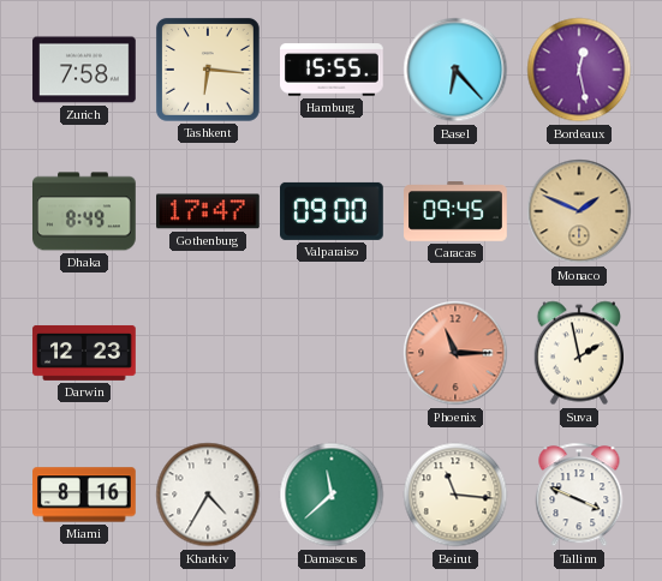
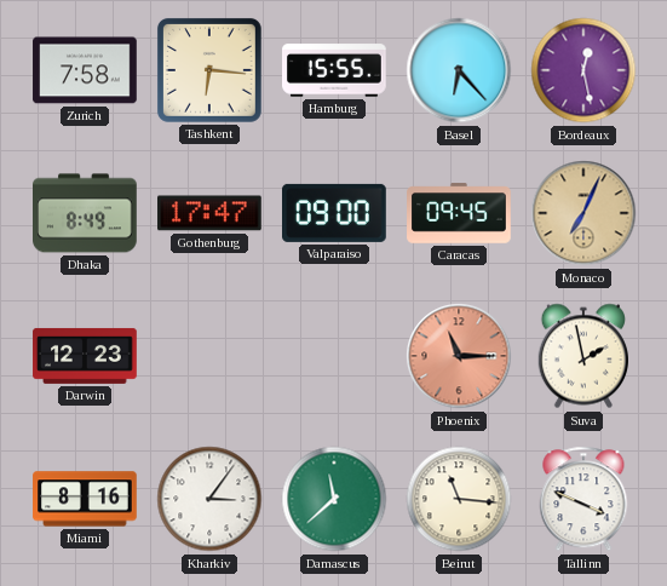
Monaco: 1:49 -> 7:04 (583, 213)
Kharkiv: 4:35 -> 3:06 (209, 499)
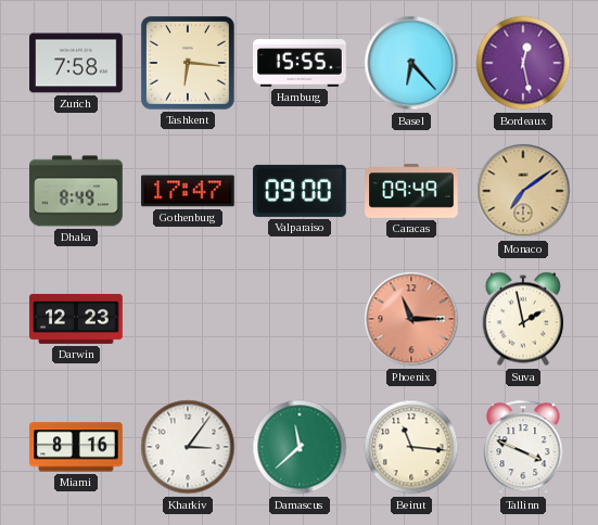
Caracas: 09:45 -> 09:49 (411, 191)
Monaco: 7:04 -> 7:09 (523, 191)
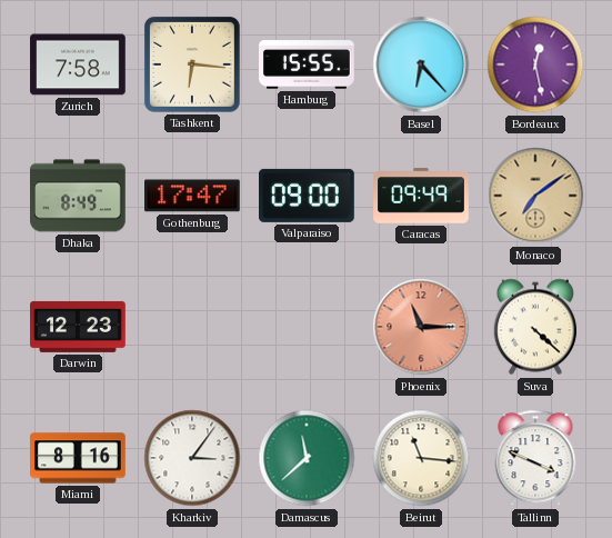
Suva: 1:58 -> 4:22 (534, 327)
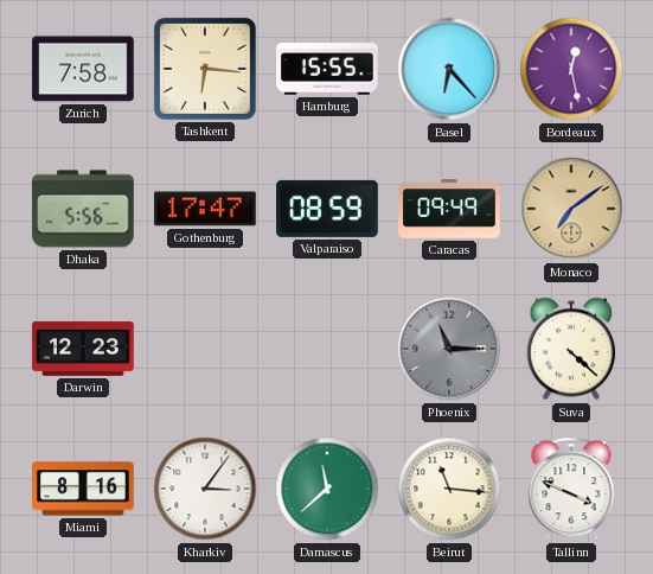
Dhaka: 8:49 -> 5:56 (84, 209)
Valparaiso: 09:00 -> 08:59 (328, 209)
Phoenix dial: salmon -> grey (449, 349)
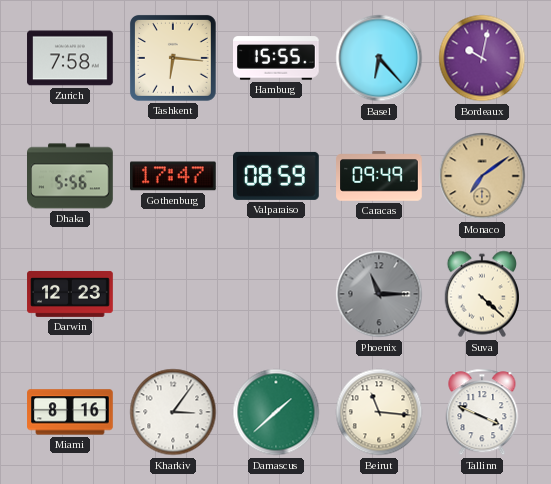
Bordeaux: 12:28 -> 10:02 (482, 58)
Damascus: 11:38 -> 1:38 (276, 412)
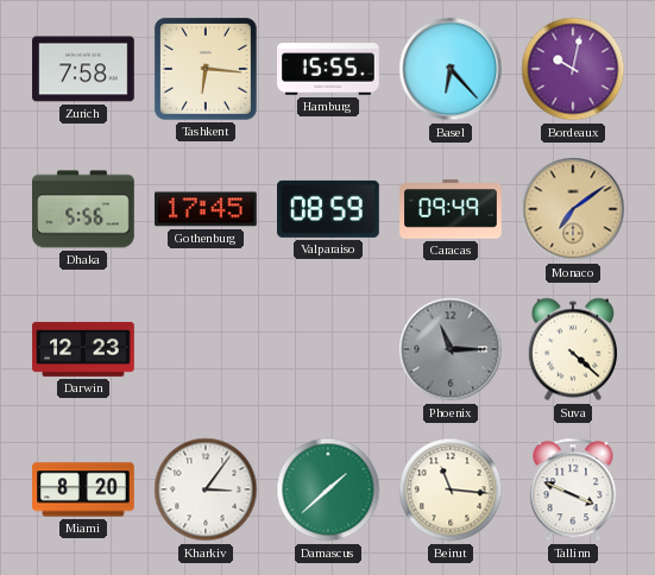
Gothenburg: 17:47 -> 17:45 (207, 209)
Miami: 8:16 -> 8:20 (83, 489)
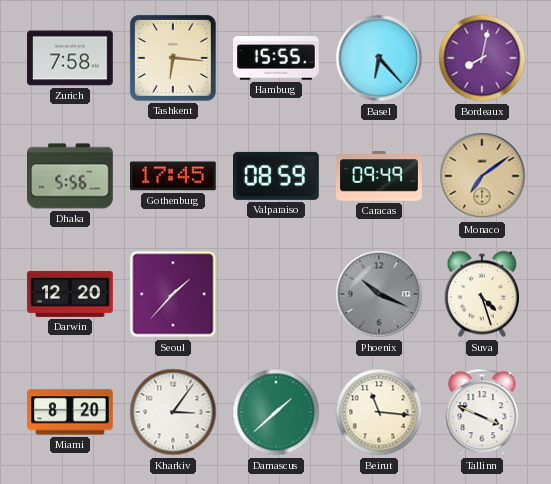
Bordeaux: 10:02 -> 8:02 (482, 58)
Darwin: 12:23 -> 12:20 (70, 294)
Seoul: none -> 1:37 (173, 294)
Phoenix: 11:15 -> 10:19 (379, 294)
Suva: 4:22 -> 4:27 (481, 294)
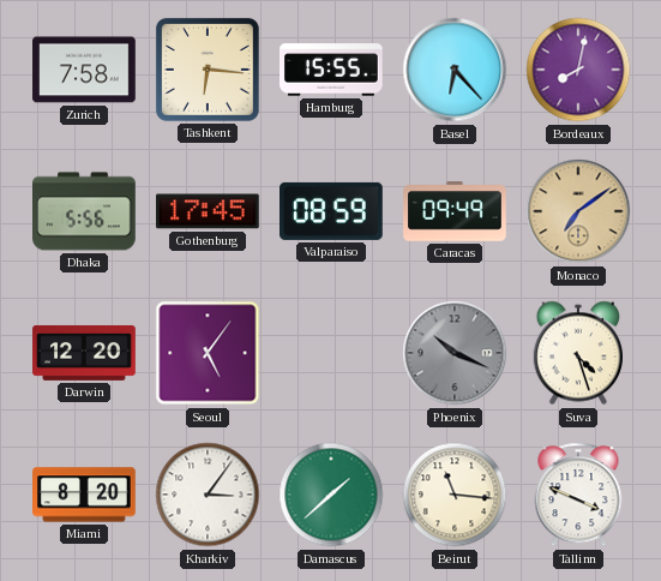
Seoul: 1:37 -> 5:06 (208, 353)
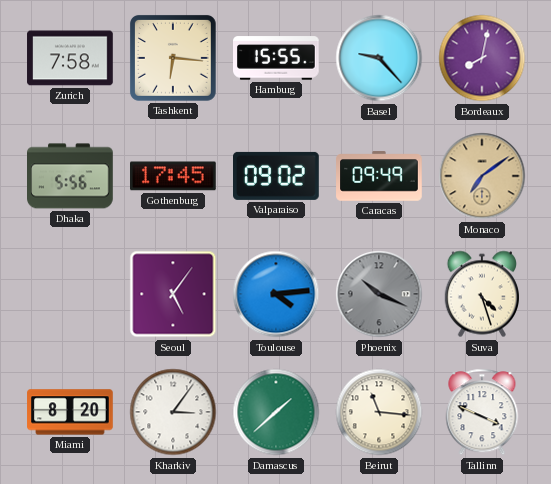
Basel: 6:23 -> 9:23 (379, 58)
Valparaiso: 08:59 -> 09:02 (277, 176)
Darwin: 12:20 -> none (84, 353)
Toulouse: none -> 4:14 (276, 294)
